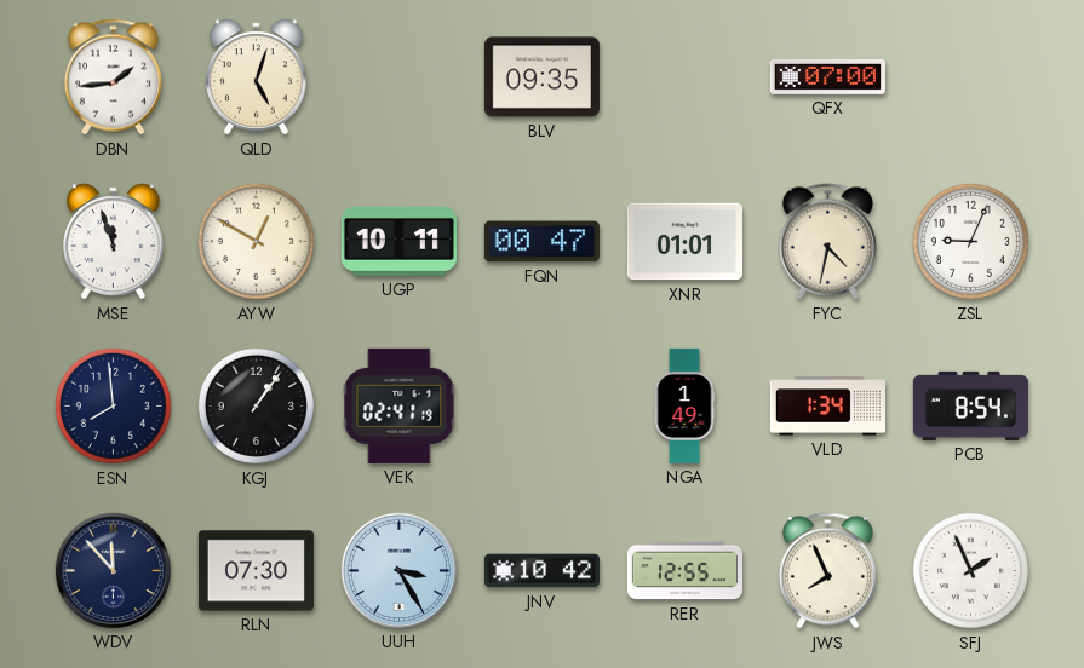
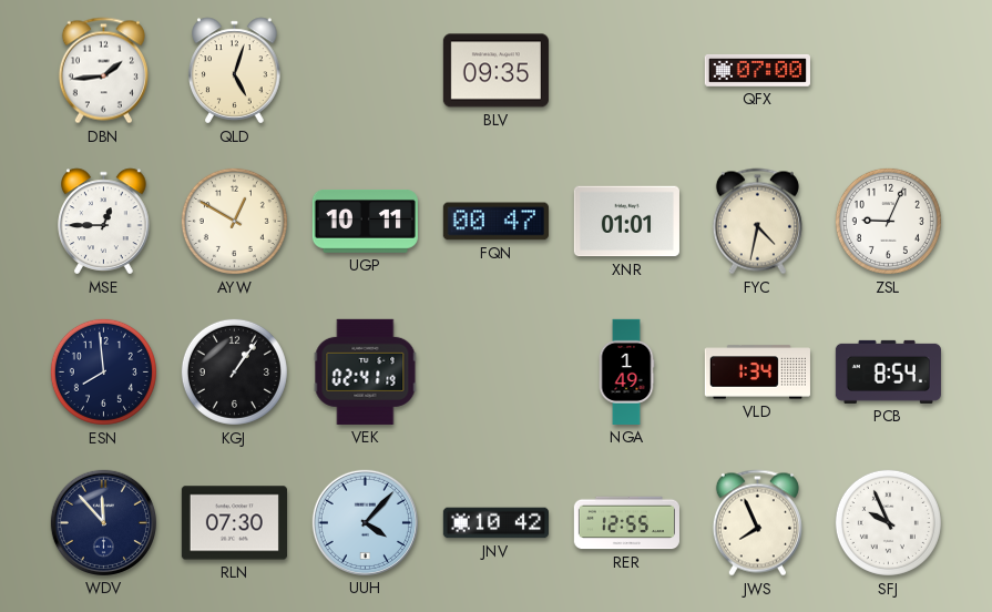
MSE: 11:57 -> 12:45 (104, 222)
UUH: 3:25 -> 4:07 (365, 522)
SFJ: 1:56 -> 9:56 (888, 522)
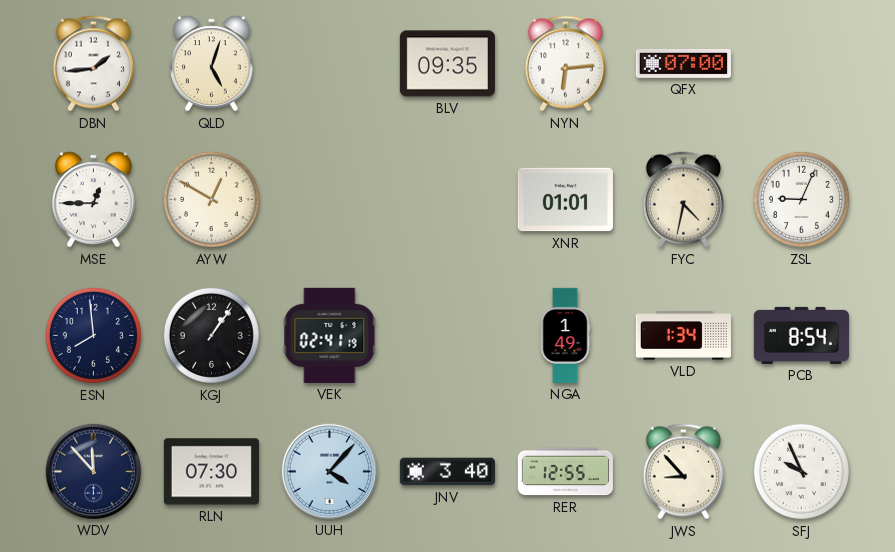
NYN: none -> 6:14 (565, 64)
UGP: 10:11 -> none (365, 222)
FQN: 00:47 -> none (495, 222)
JNV: 10:42 -> 3:40 (447, 472)
JWS: 7:56 -> 8:53 (683, 472)
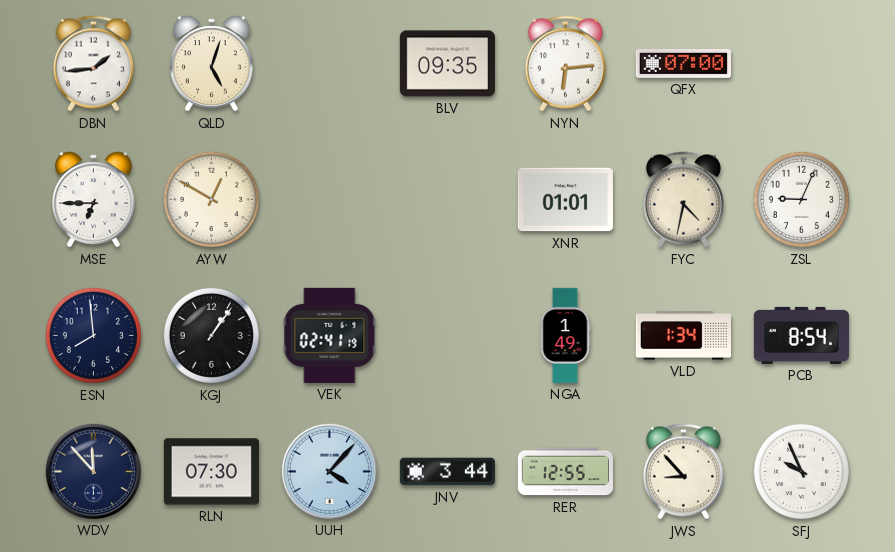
MSE: 12:45 -> 6:45 (94, 200)
JNV: 3:40 -> 3:44 (447, 472)
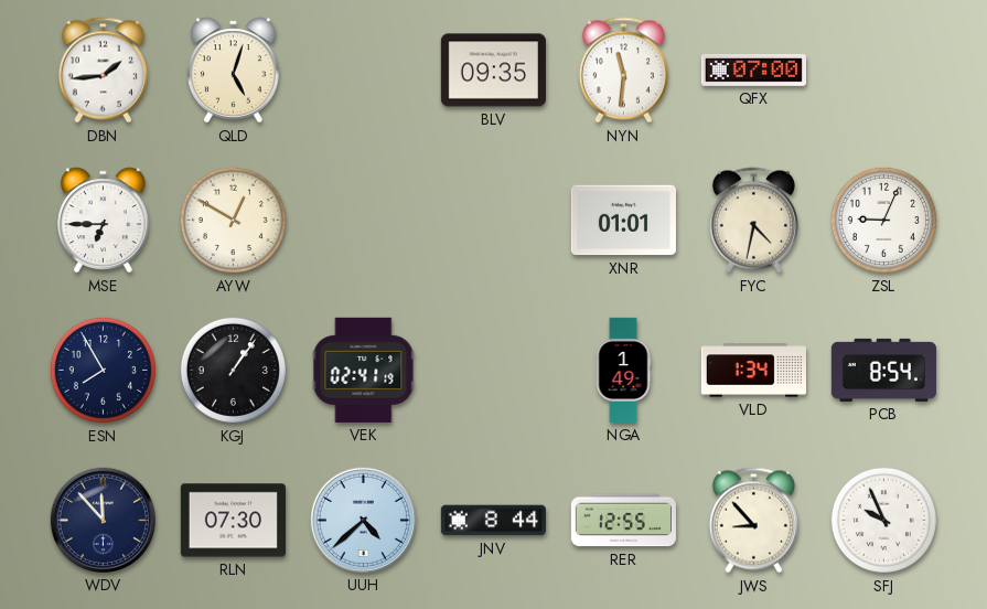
NYN: 6:14 -> 11:31 (623, 71)
ESN: 7:59 -> 7:55 (103, 370)
UUH: 4:07 -> 4:38 (363, 520)
JNV: 3:44 -> 8:44 (493, 521)
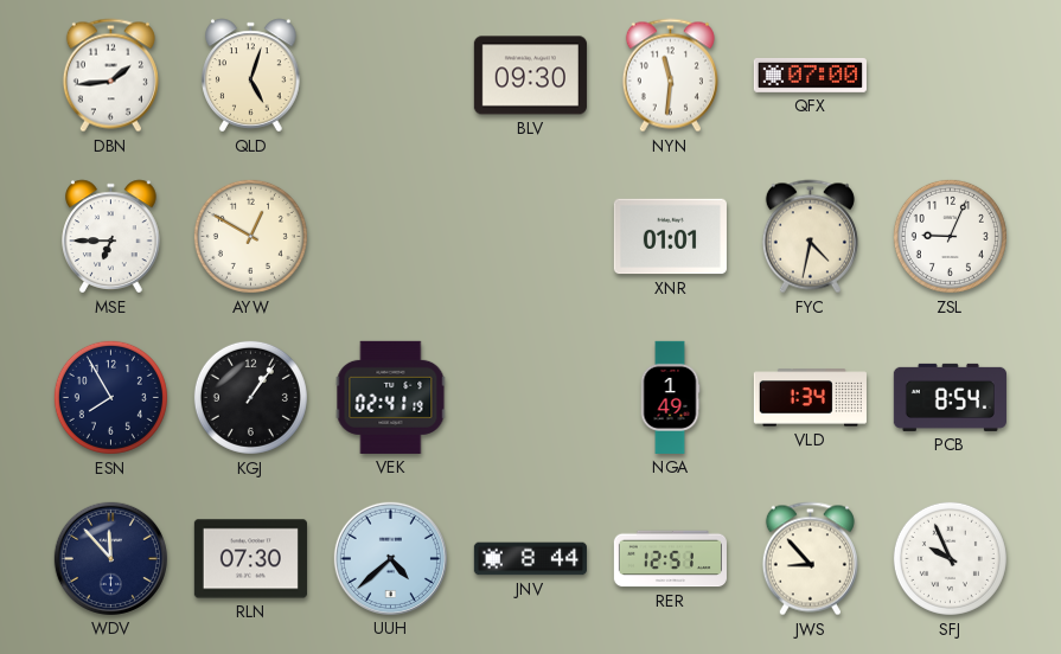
BLV: 09:35 -> 09:30 (530, 76)
RER: 12:55 -> 12:51 (670, 559)
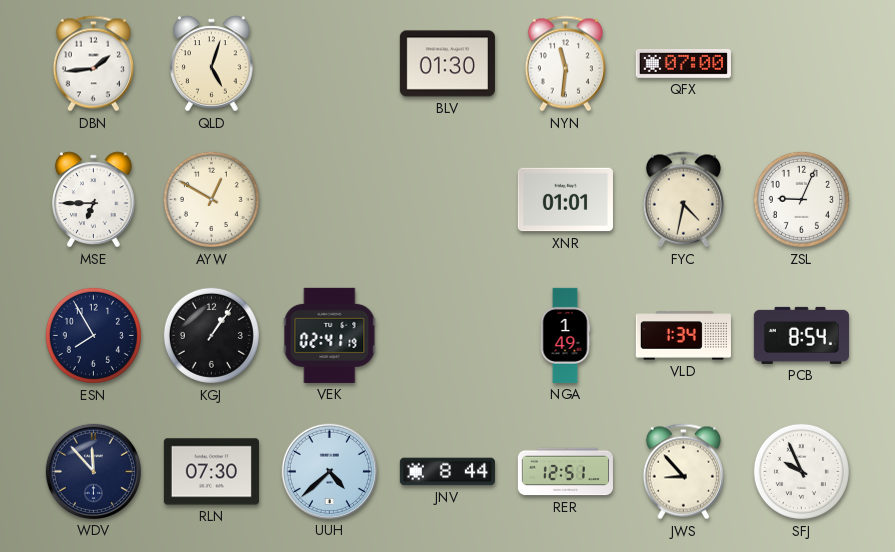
BLV: 09:30 -> 01:30 (447, 64)
